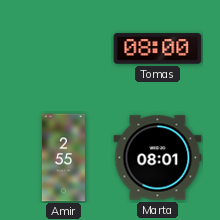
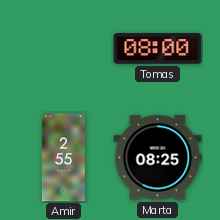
Marta: 08:01 -> 08:25 (158, 158)
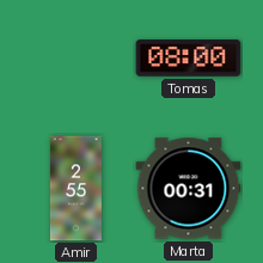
Marta: 08:25 -> 00:31 (189, 189)
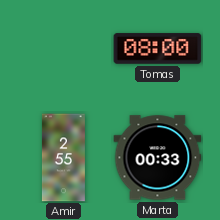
Marta: 00:31 -> 00:33 (158, 158)
